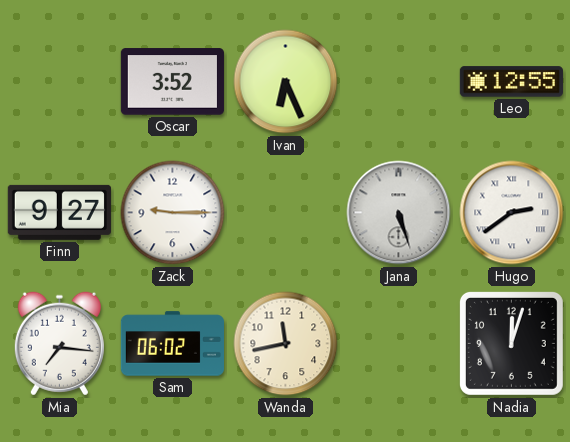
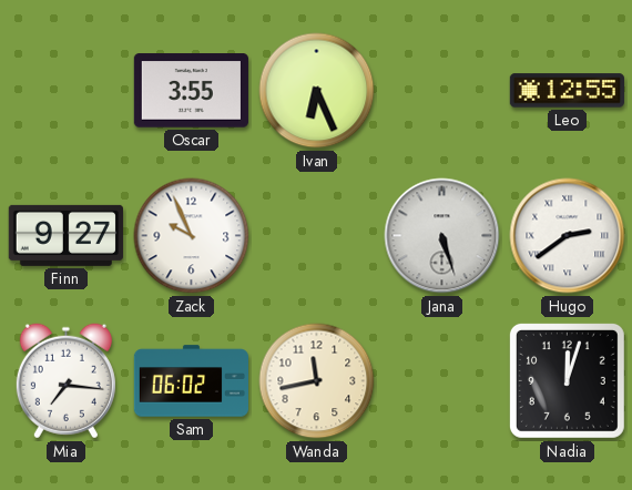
Oscar: 3:52 -> 3:55 (191, 91)
Zack: 9:15 -> 9:56 (192, 236)
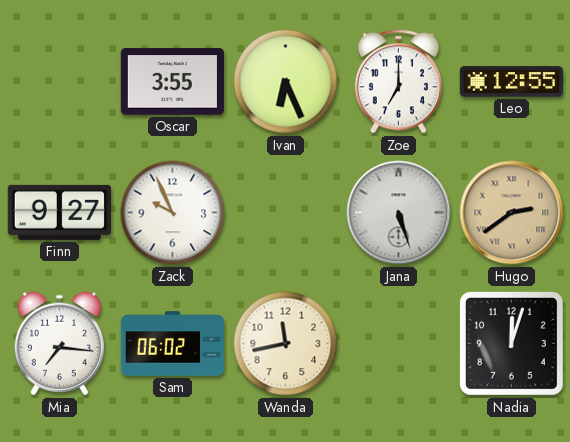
Zoe: none -> 7:00 (398, 82)
Hugo dial: white -> champagne (512, 213)
